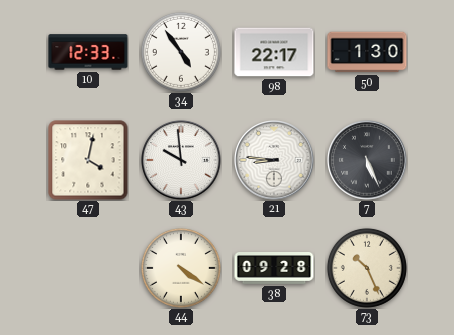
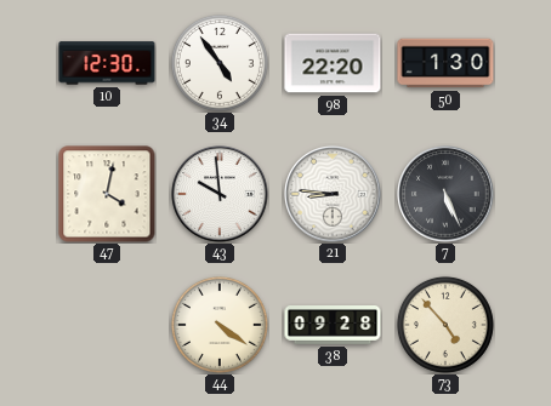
10: 12:33 -> 12:30 (107, 63)
98: 22:17 -> 22:20 (333, 63)
73: 10:26 -> 4:53 (445, 325)
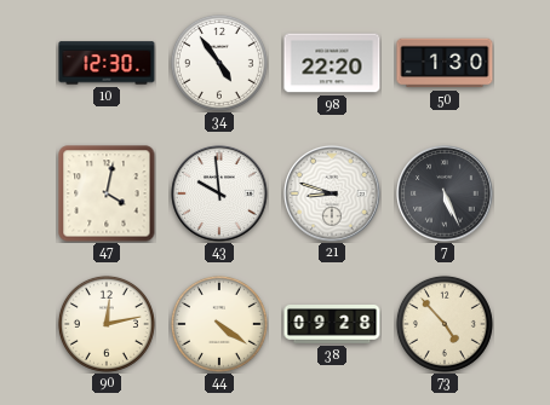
21: 8:46 -> 8:48 (332, 193)
90: none -> 12:13 (107, 324)
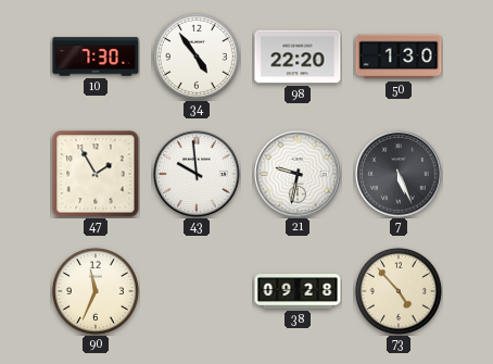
10: 12:30 -> 7:30 (96, 57)
47: 4:02 -> 1:55 (96, 174)
21: 8:48 -> 9:32 (298, 174)
90: 12:13 -> 11:34 (96, 291)
44: 4:21 -> none (219, 324)
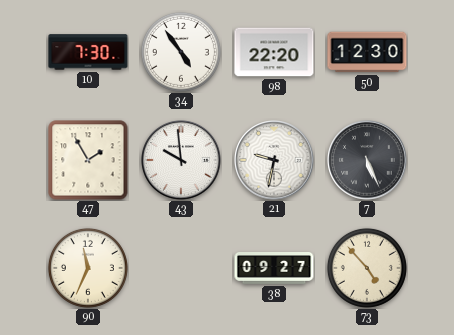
50: 1:30 -> 12:30 (367, 52)
38: 09:28 -> 09:27 (274, 269)
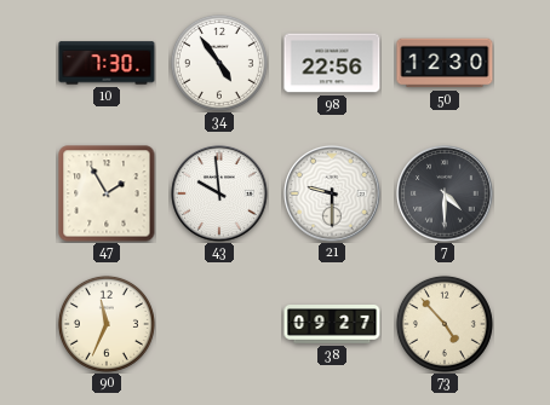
98: 22:20 -> 22:56 (332, 63)
21: 9:32 -> 9:30 (332, 193)
7: 5:26 -> 4:30 (445, 193)
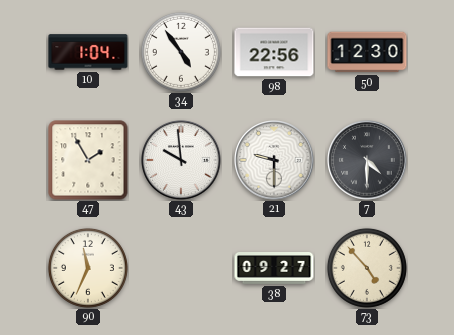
10: 7:30 -> 1:04 (88, 52)
